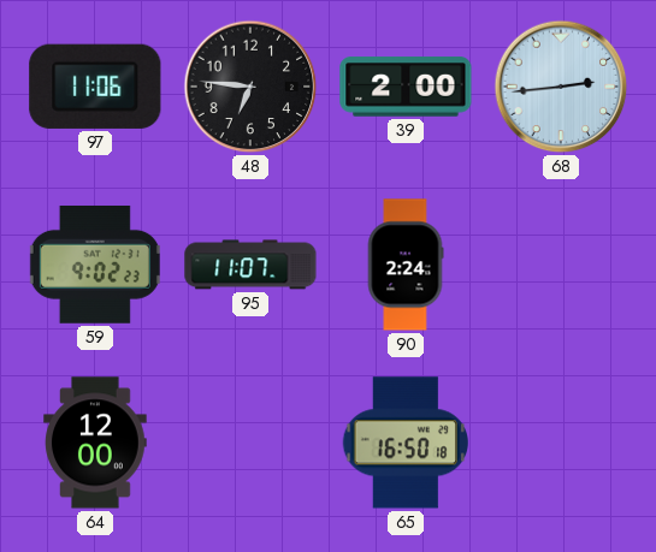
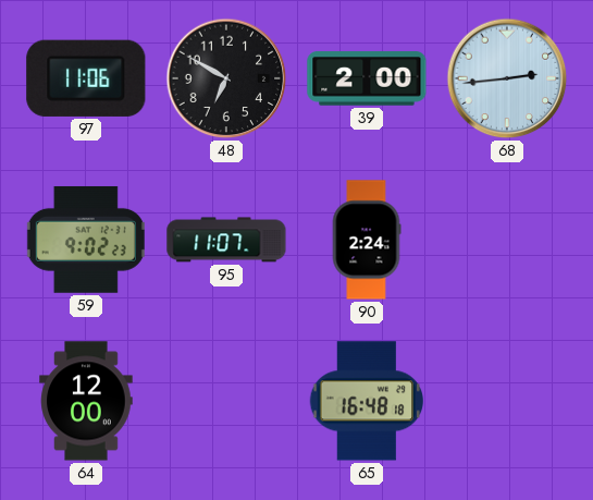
48: 6:46 -> 6:50 (226, 78)
65: 16:50 -> 16:48 (366, 401)
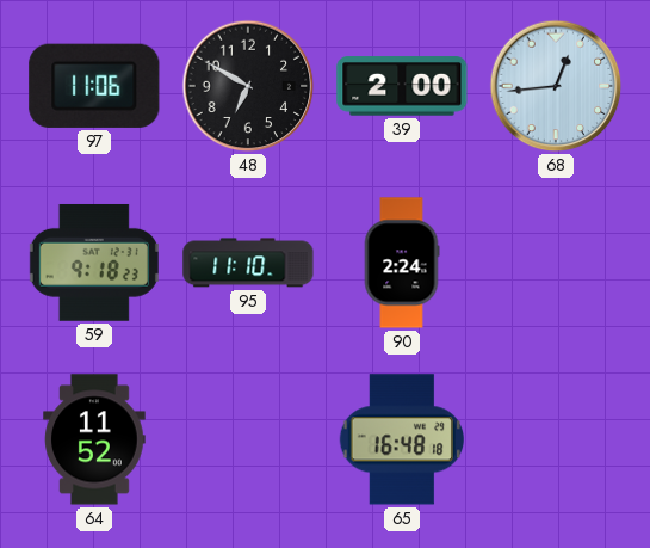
68: 2:44 -> 12:44 (556, 86)
59: 9:02 -> 9:18 (94, 263)
95: 11:07 -> 11:10 (248, 263)
64: 12:00 -> 11:52 (94, 439)
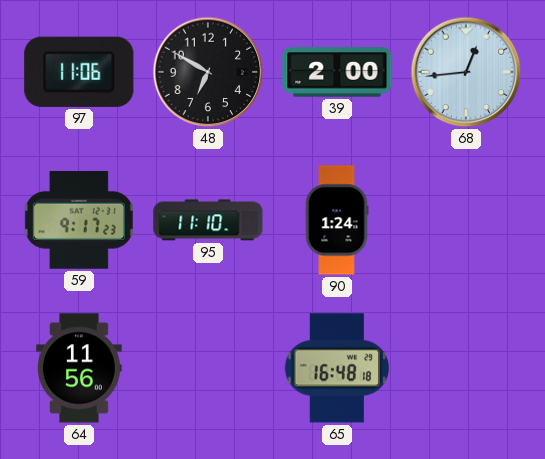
59: 9:18 -> 9:17 (79, 220)
90: 2:24 -> 1:24 (337, 220)
64: 11:52 -> 11:56 (79, 368)
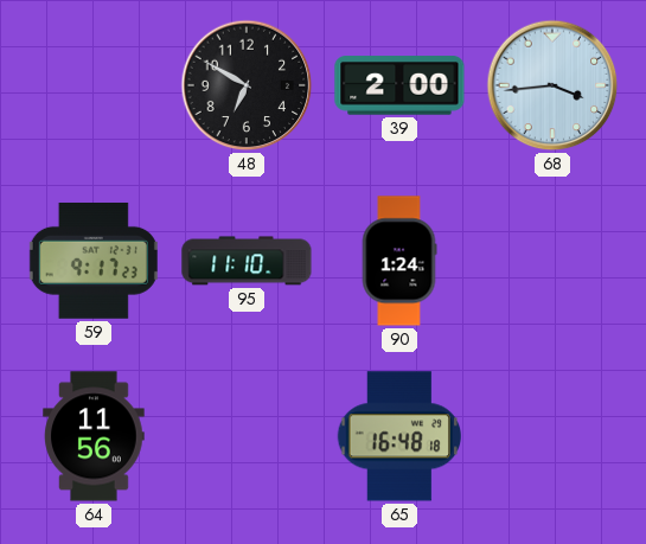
97: 11:06 -> none (79, 72)
68: 12:44 -> 3:44 (552, 85)
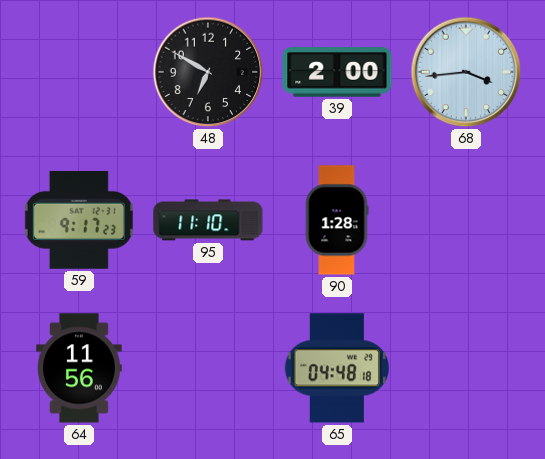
90: 1:24 -> 1:28 (337, 220)
65: 16:48 -> 04:48 (336, 368)
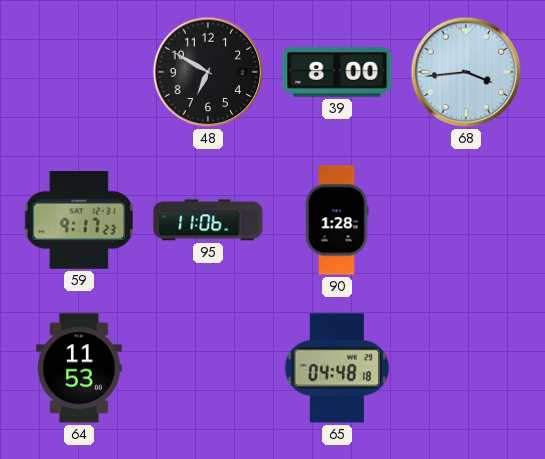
39: 2:00 -> 8:00 (337, 72)
95: 11:10 -> 11:06 (208, 220)
64: 11:56 -> 11:53 (79, 368)
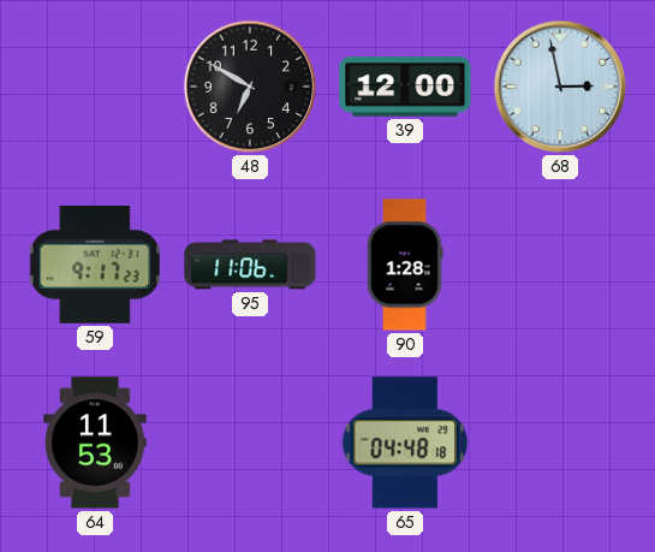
39: 8:00 -> 12:00 (405, 87)
68: 3:44 -> 2:58 (560, 87)
